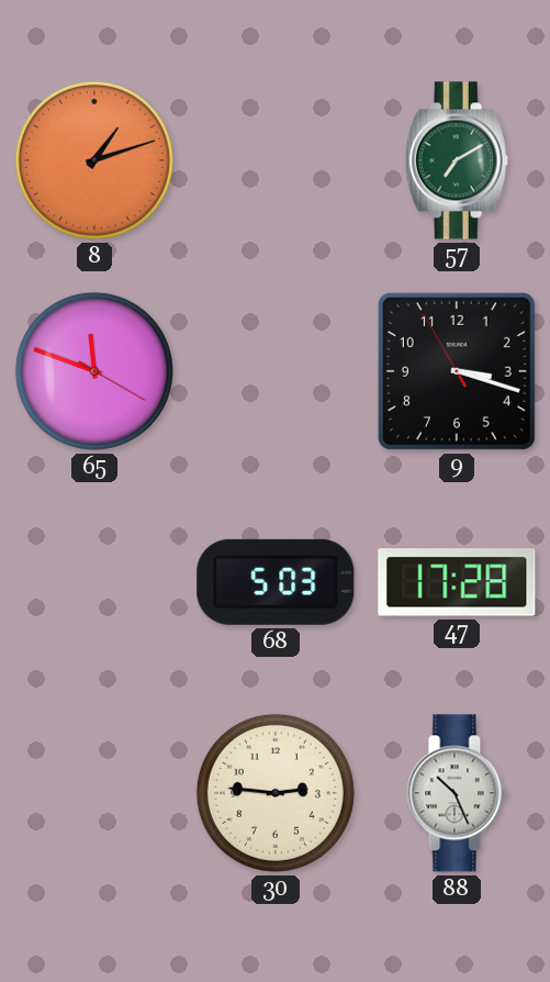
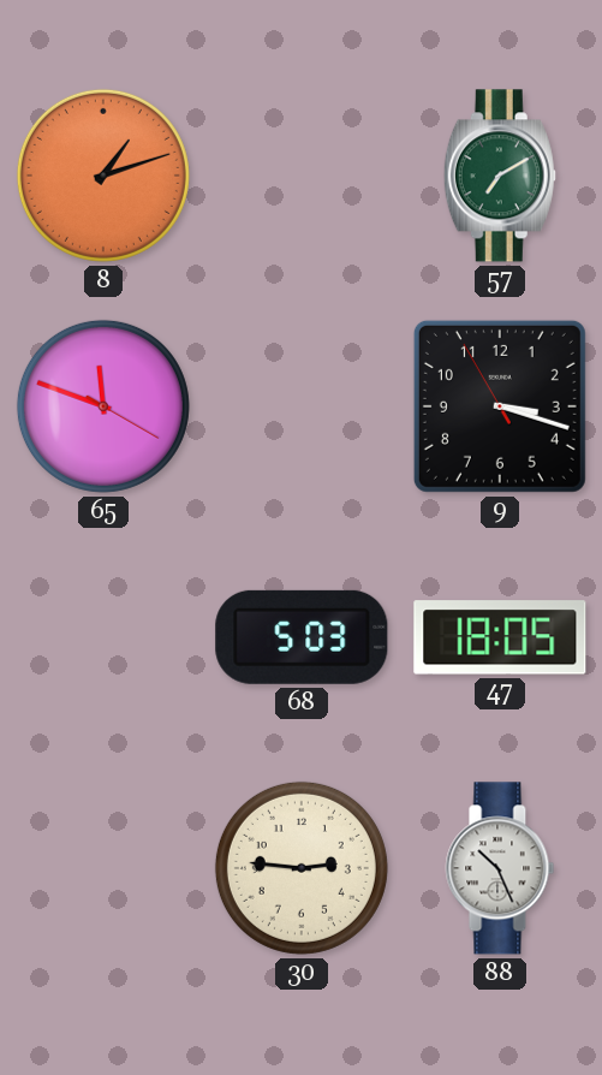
47: 17:28 -> 18:05 (500, 637)
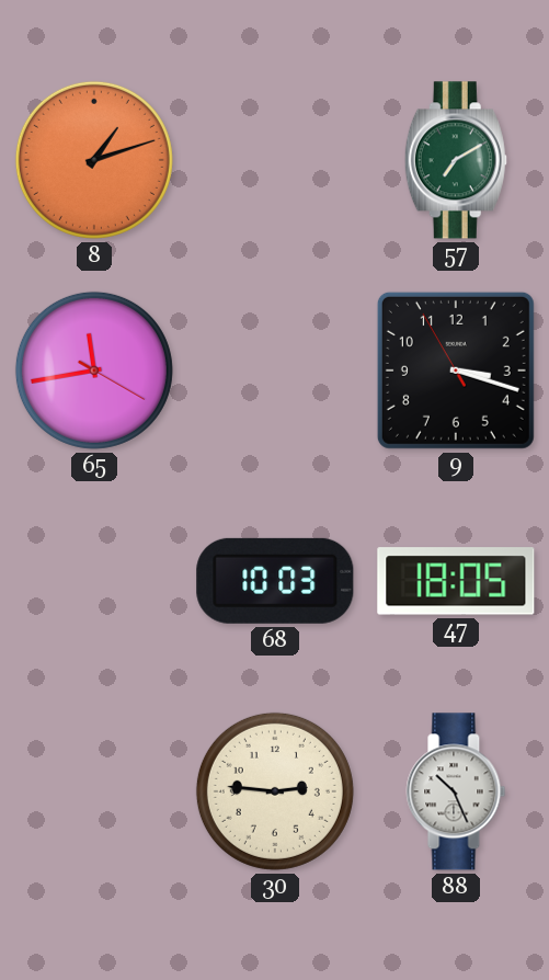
65: 11:48 -> 11:43 (94, 371)
68: 5:03 -> 10:03 (275, 581)
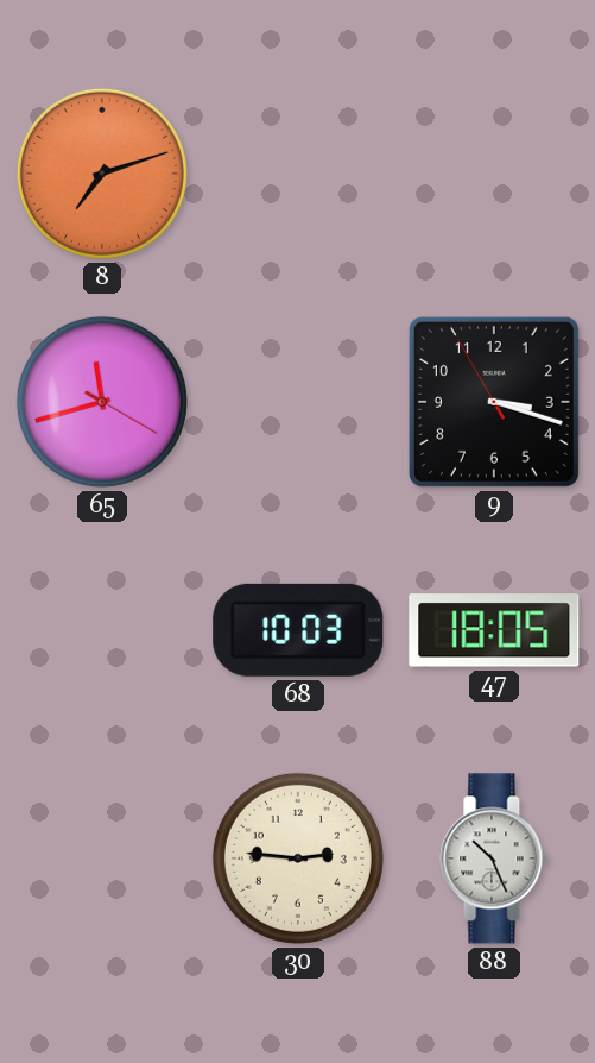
8: 1:12 -> 7:12 (102, 174)
57: 7:10 -> none (456, 160)
65: 11:43 -> 11:42 (102, 402)
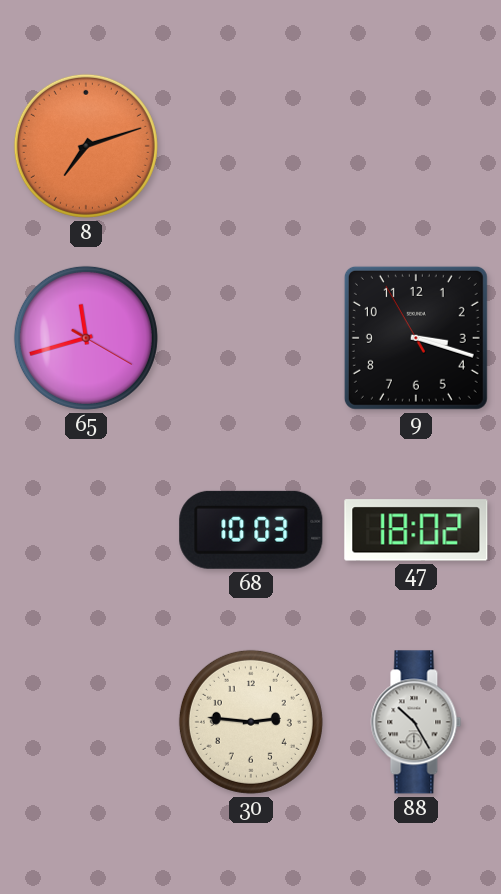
47: 18:05 -> 18:02 (416, 530)
88: 10:26 -> 10:25 (416, 722)
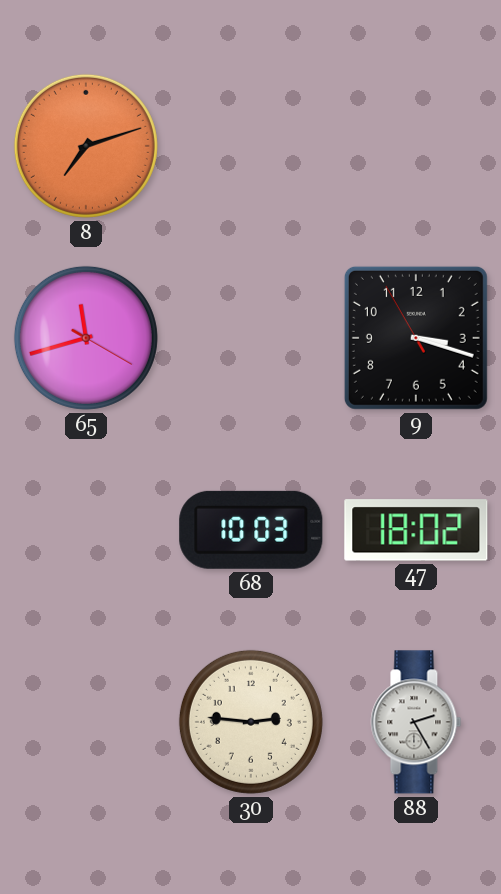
88: 10:25 -> 2:25 (416, 722)
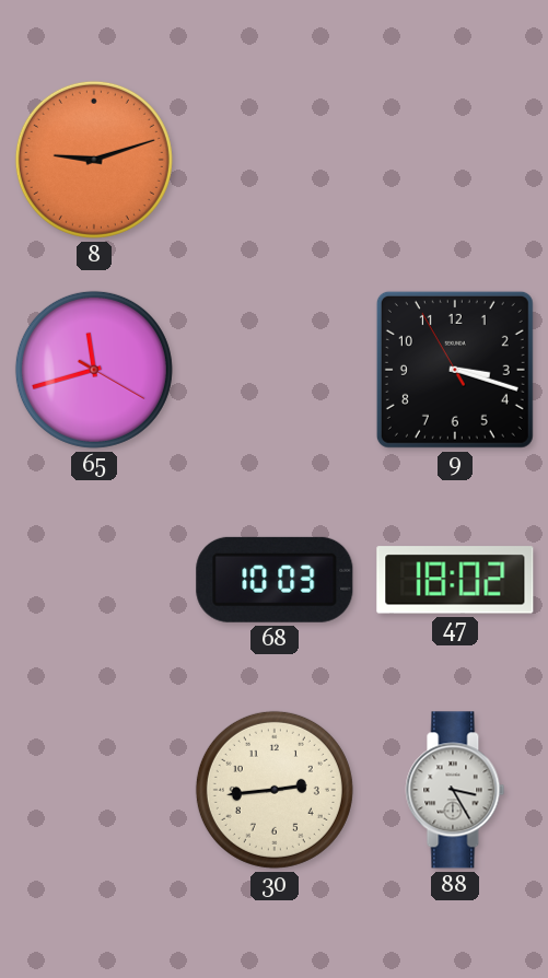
8: 7:12 -> 9:12 (94, 160)
30: 2:46 -> 2:44 (275, 790)
88: 2:25 -> 3:25 (455, 790)
